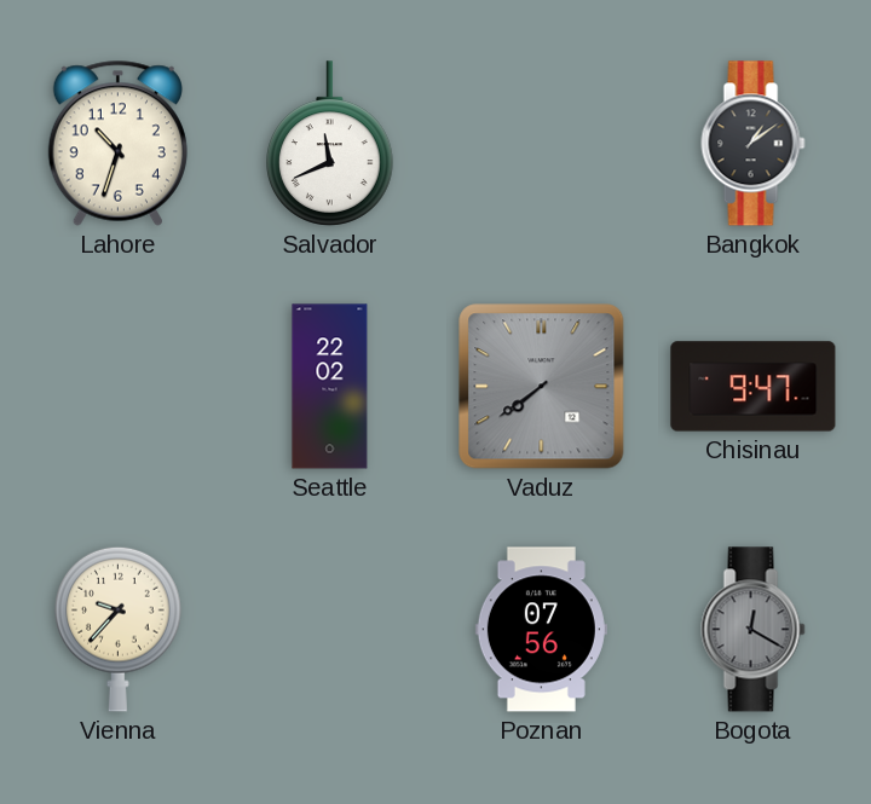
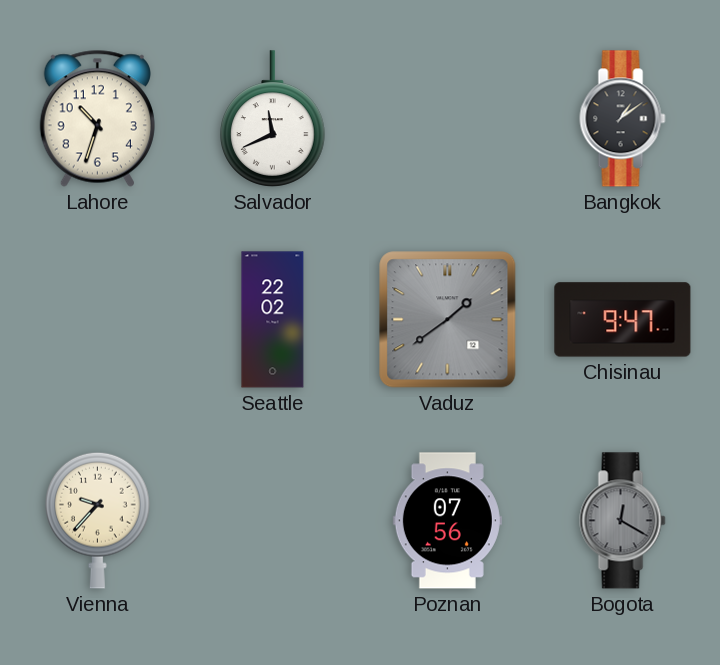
Vaduz: 7:39 -> 1:39 (448, 320)
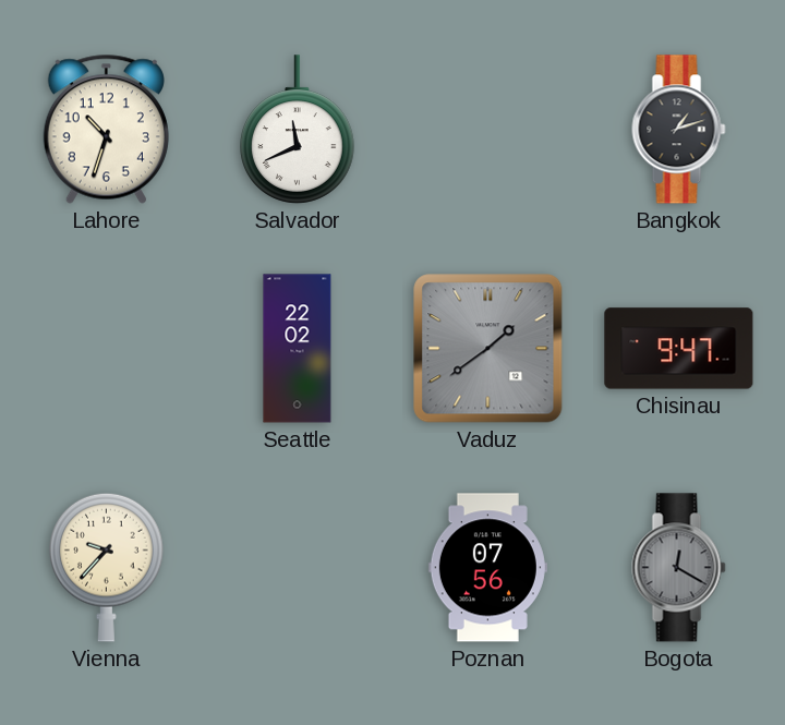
Bangkok: 1:09 -> 1:12 (679, 130)
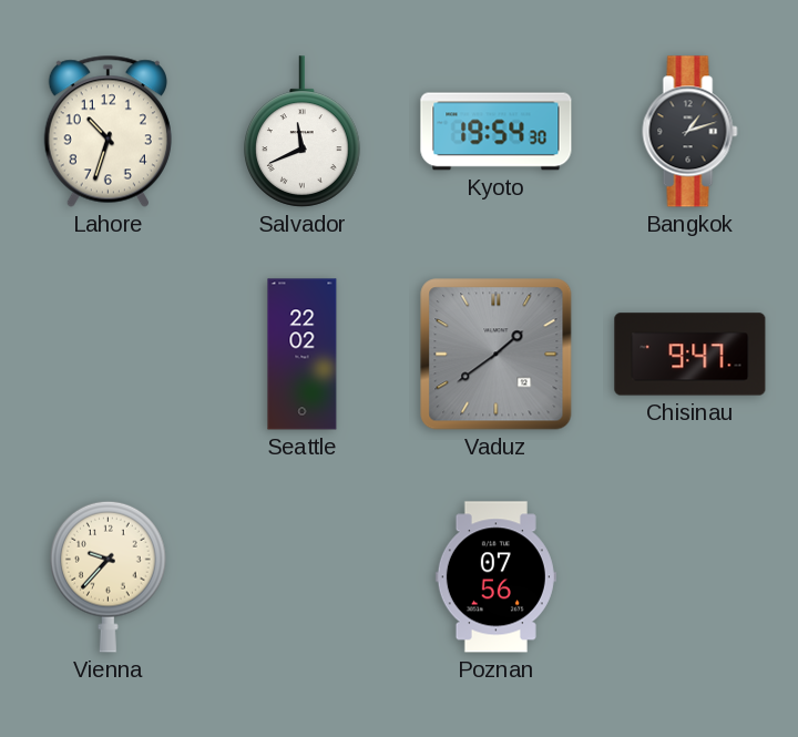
Kyoto: none -> 19:54 (497, 132)
Bogota: 12:20 -> none (679, 568)
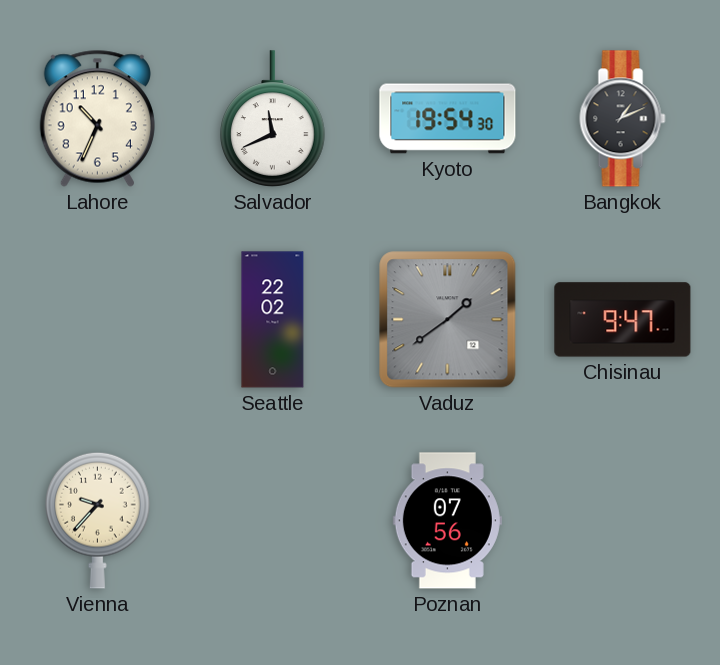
Lahore: 10:33 -> 10:34 (97, 118)
Bangkok: 1:12 -> 1:11 (623, 119)
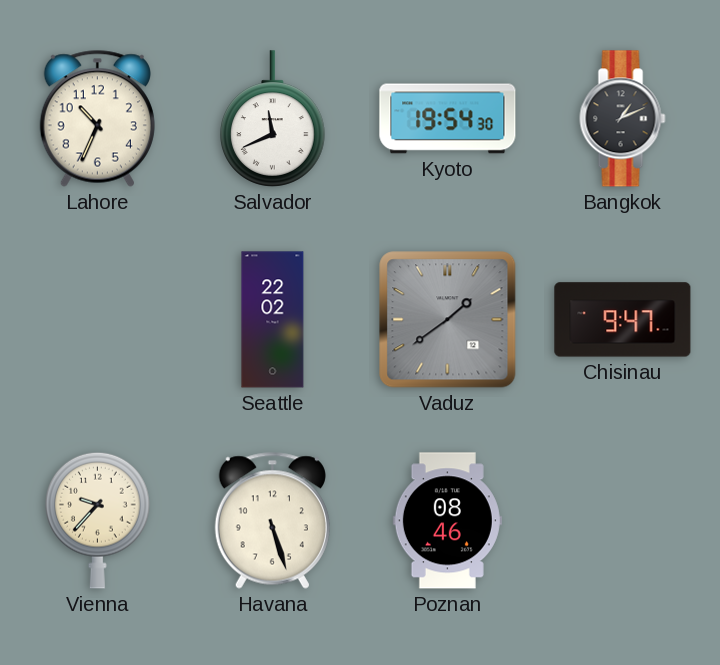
Havana: none -> 5:27 (272, 520)
Poznan: 07:56 -> 08:46 (447, 521)
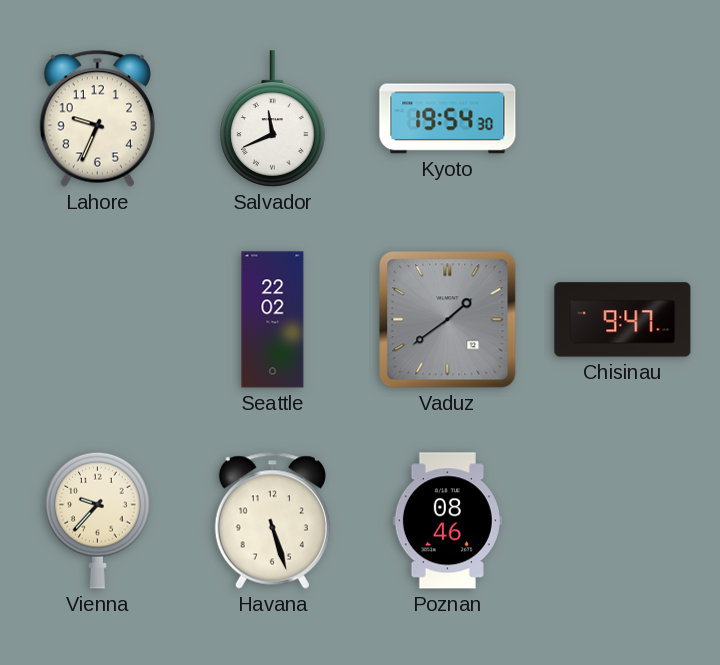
Lahore: 10:34 -> 9:34 (97, 118)
Bangkok: 1:11 -> none (623, 119)
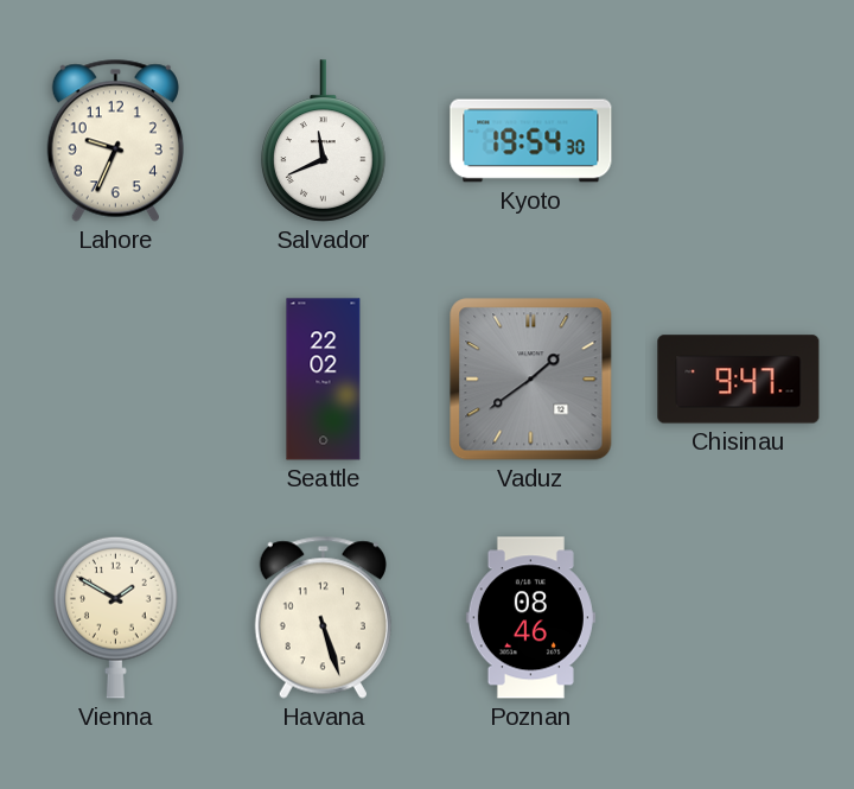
Vienna: 9:37 -> 1:50 (116, 617)
